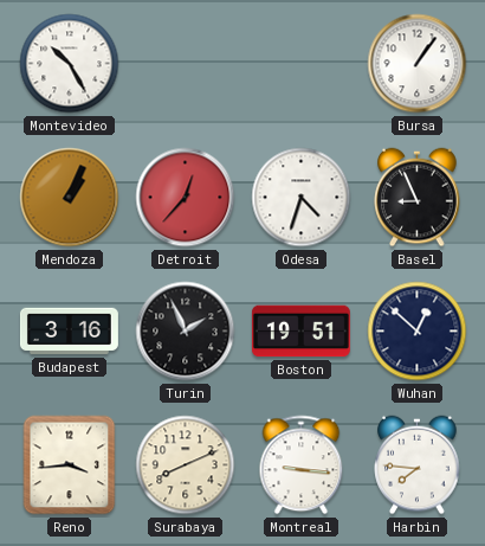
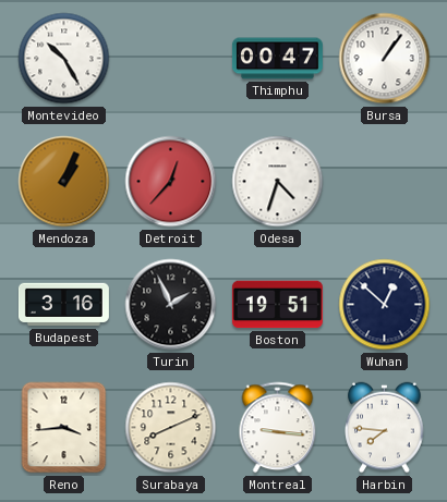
Thimphu: none -> 00:47 (277, 59)
Basel: 8:56 -> none (418, 198)
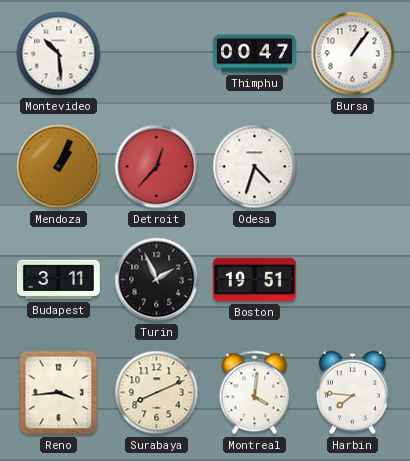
Montevideo: 10:25 -> 10:29 (59, 54)
Budapest: 3:16 -> 3:11 (58, 280)
Wuhan: 12:52 -> none (385, 305)
Montreal: 9:16 -> 4:01 (255, 393)
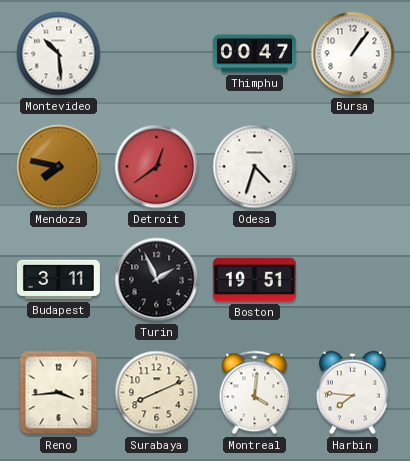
Mendoza: 1:04 -> 7:47 (59, 167)
Detroit: 12:37 -> 12:39 (157, 167)
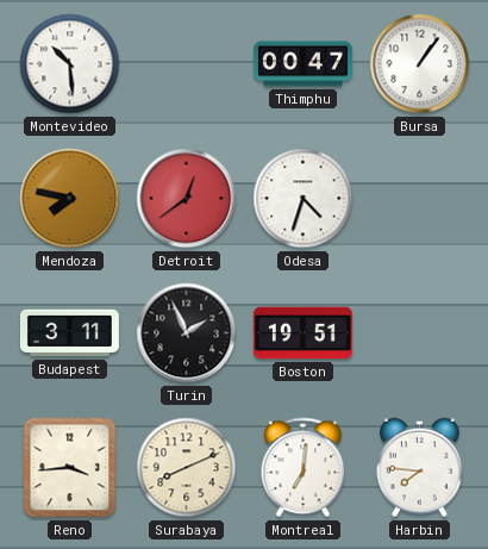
Montreal: 4:01 -> 7:01 (304, 468)
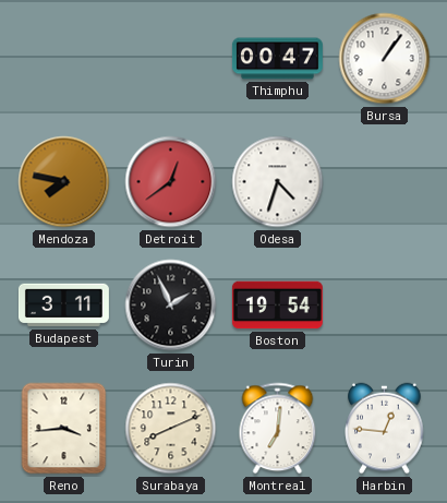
Montevideo: 10:29 -> none (70, 64)
Boston: 19:51 -> 19:54 (277, 306)
Harbin: 7:46 -> 12:46 (385, 429)
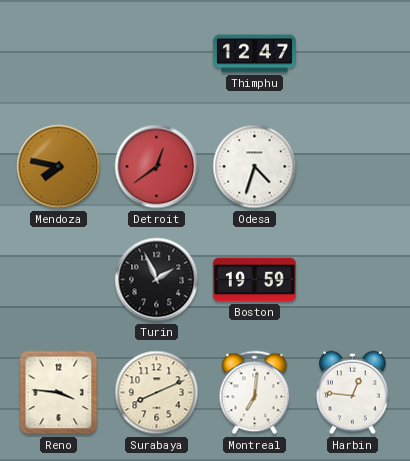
Thimphu: 00:47 -> 12:47 (254, 54)
Bursa: 1:06 -> none (385, 59)
Budapest: 3:11 -> none (63, 306)
Boston: 19:54 -> 19:59 (254, 280)
Reno: 3:44 -> 3:46 (59, 393)
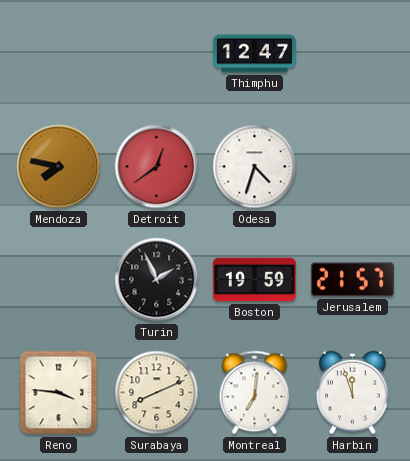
Jerusalem: none -> 21:57 (352, 280)
Harbin: 12:46 -> 11:57 (353, 393)
